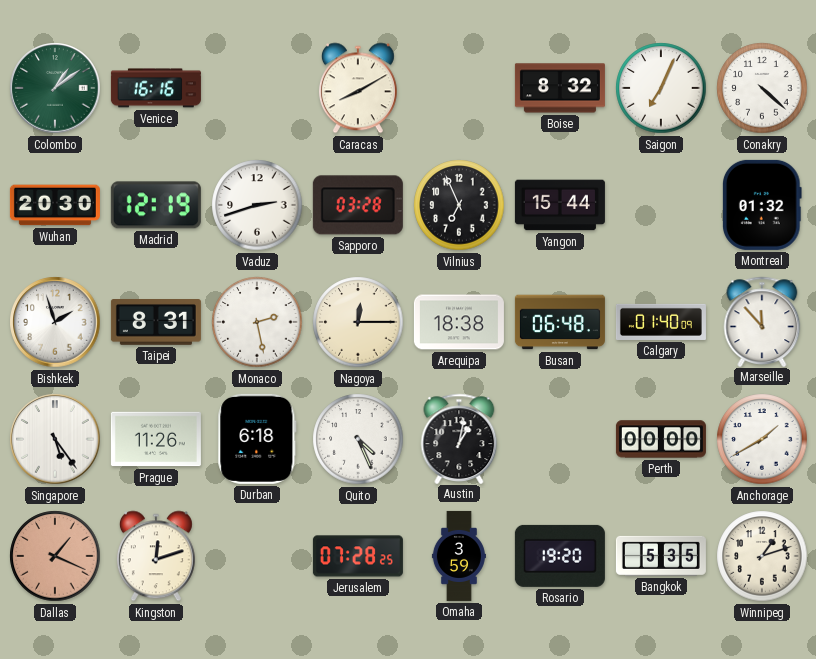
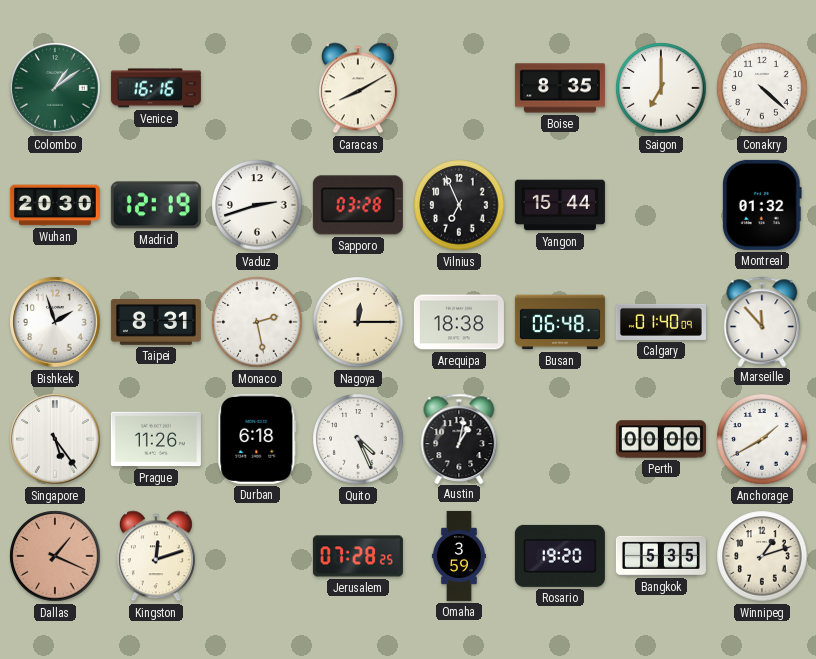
Boise: 8:32 -> 8:35 (560, 88)
Saigon: 7:04 -> 7:00 (661, 88)
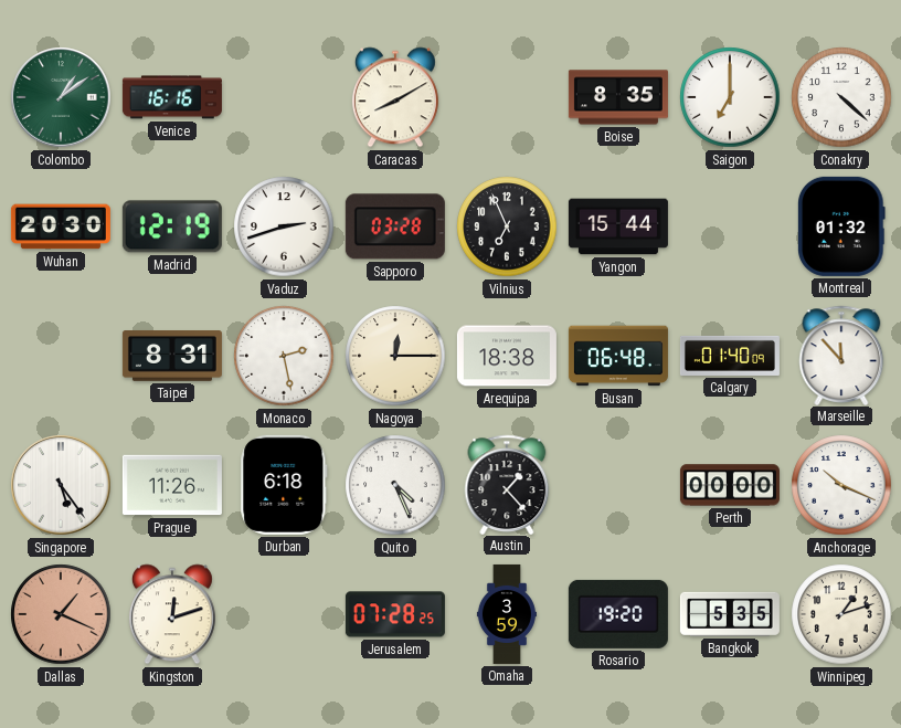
Bishkek: 1:57 -> none (55, 322)
Austin: 1:02 -> 1:23 (507, 484)
Anchorage: 1:40 -> 10:19 (841, 485)
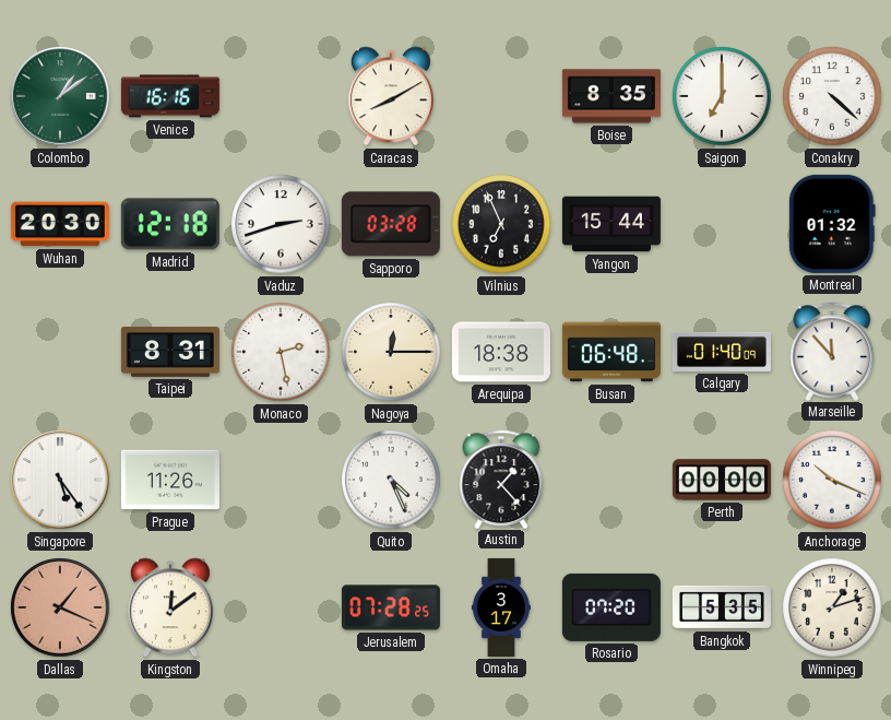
Madrid: 12:19 -> 12:18 (170, 224)
Durban: 6:18 -> none (284, 485)
Kingston: 12:12 -> 12:09 (170, 607)
Omaha: 3:59 -> 3:17 (501, 607)
Rosario: 19:20 -> 07:20 (611, 607)
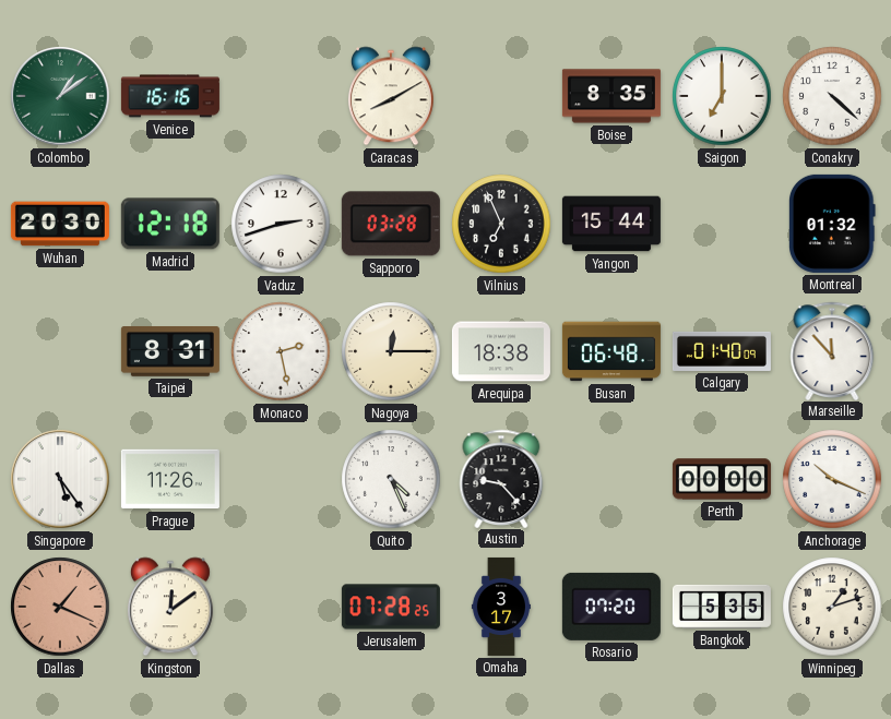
Austin: 1:23 -> 9:23 (501, 478)
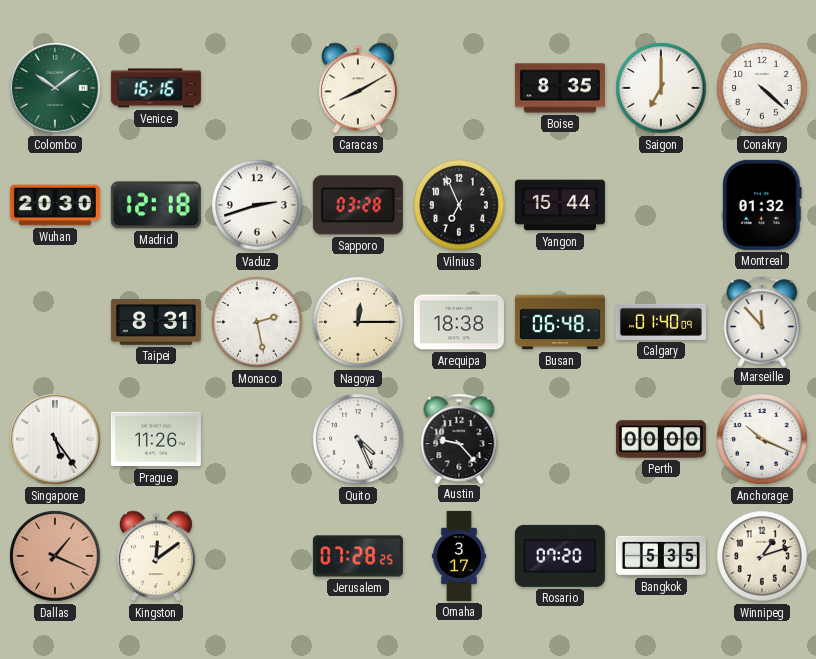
Colombo: 1:09 -> 10:09 (55, 88)
